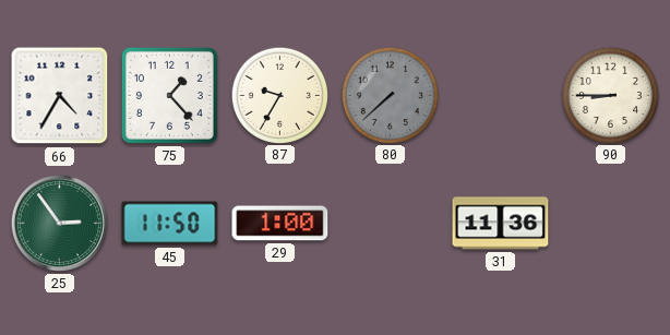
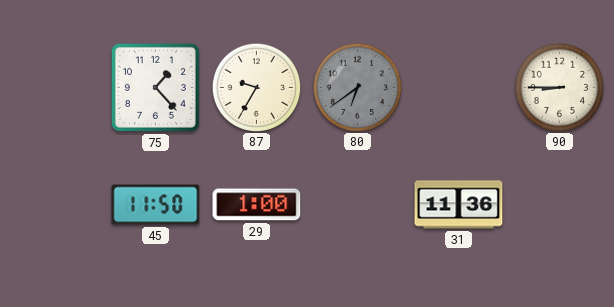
66: 4:35 -> none (60, 96)
80: 7:38 -> 6:39 (357, 87)
25: 2:54 -> none (59, 223)
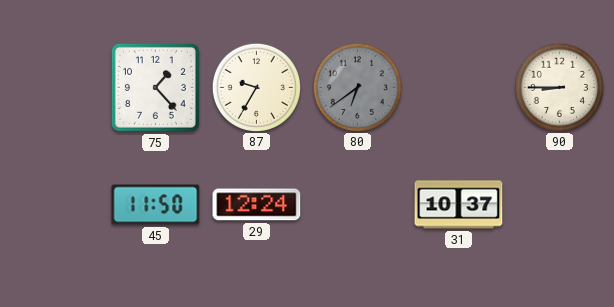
29: 1:00 -> 12:24 (257, 205)
31: 11:36 -> 10:37 (459, 205)
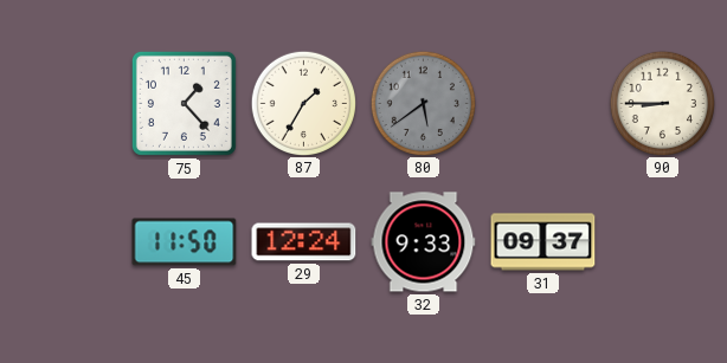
87: 9:35 -> 1:35 (303, 103)
80: 6:39 -> 5:39 (423, 103)
32: none -> 9:33 (424, 242)
31: 10:37 -> 09:37 (543, 242)
